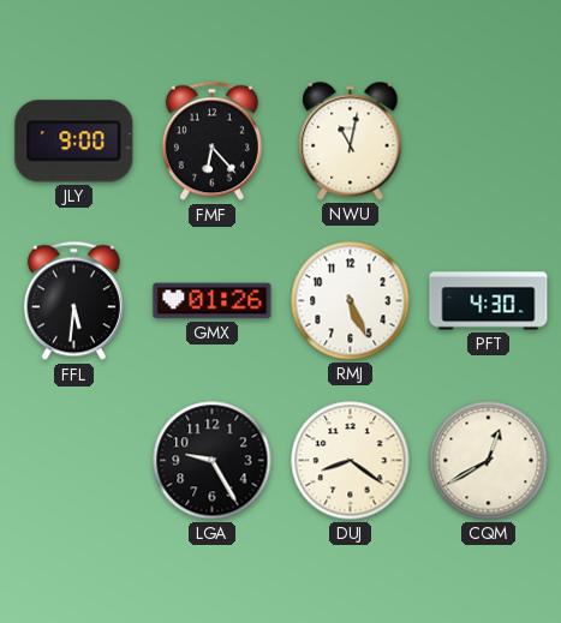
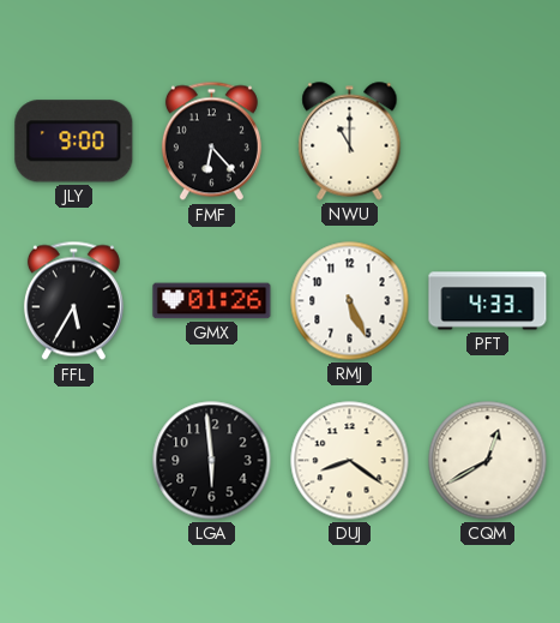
NWU: 11:02 -> 11:00 (350, 142)
FFL: 5:31 -> 5:35 (73, 301)
PFT: 4:30 -> 4:33 (488, 301)
LGA: 9:25 -> 5:59 (212, 461)
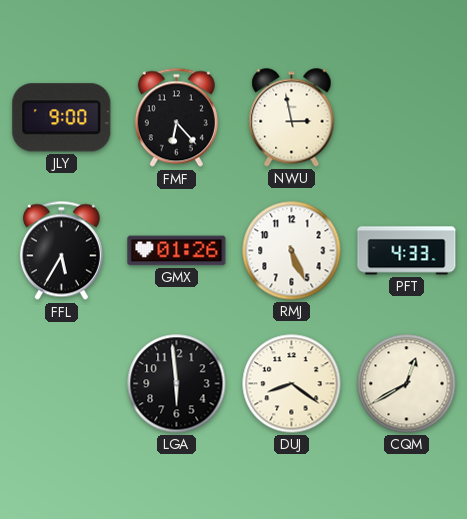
NWU: 11:00 -> 2:58 (292, 118)
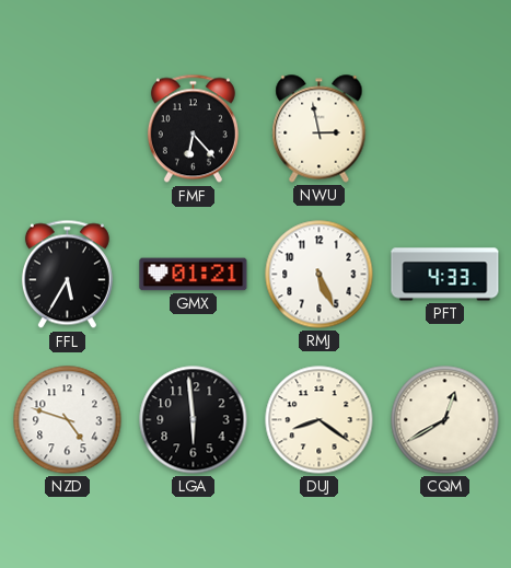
JLY: 9:00 -> none (62, 118)
GMX: 01:26 -> 01:21 (194, 275)
NZD: none -> 4:48 (68, 420)
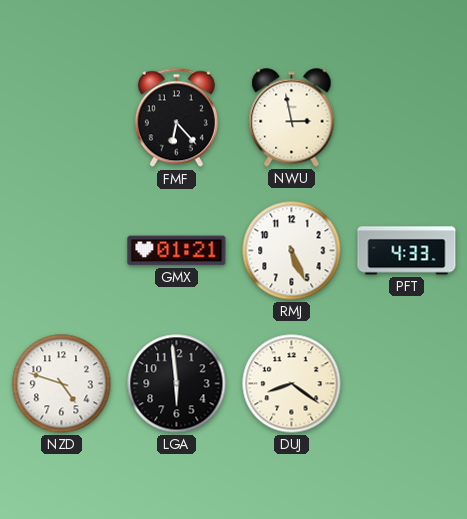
FFL: 5:35 -> none (67, 275)
CQM: 12:40 -> none (445, 420)
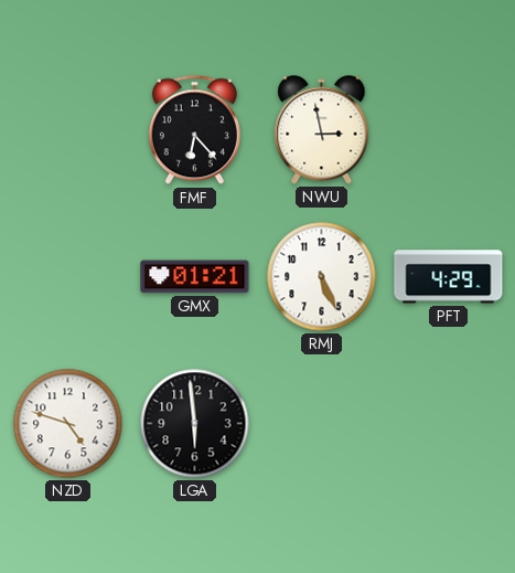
PFT: 4:33 -> 4:29 (449, 277)
DUJ: 8:21 -> none (292, 384)
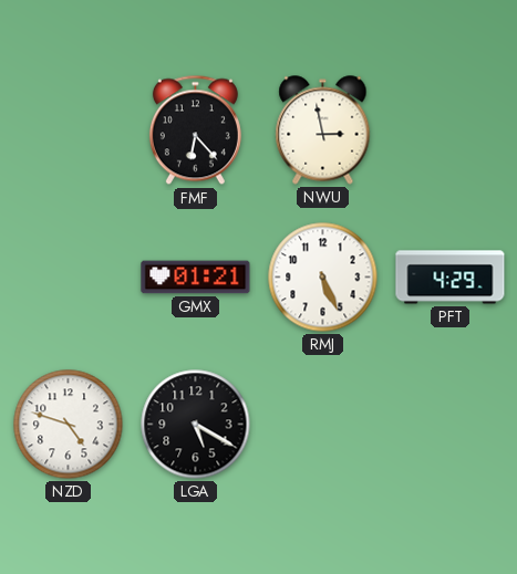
LGA: 5:59 -> 5:20 (196, 425)
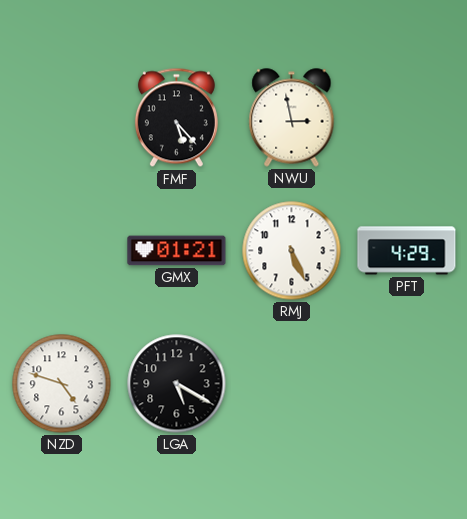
FMF: 6:23 -> 5:23 (176, 118)
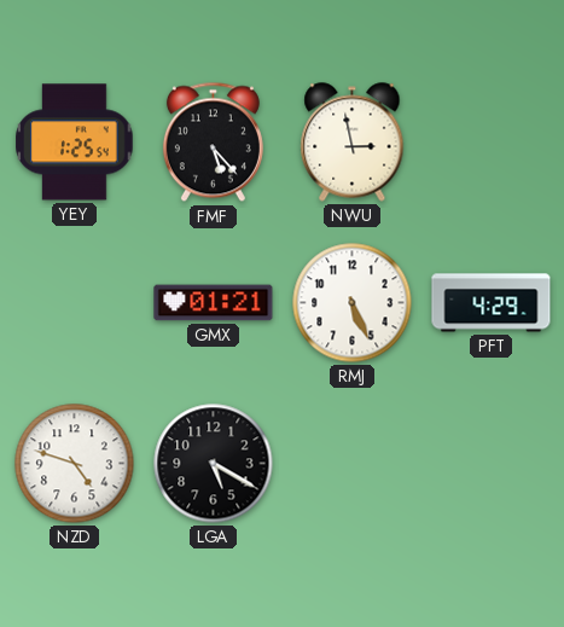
YEY: none -> 1:25 (75, 143)
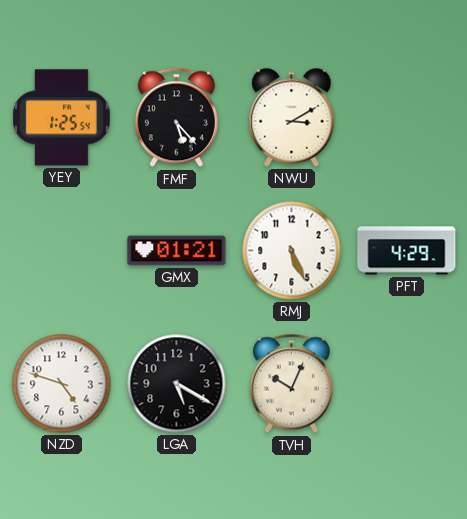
NWU: 2:58 -> 3:10 (292, 118)
TVH: none -> 10:04 (291, 384)
